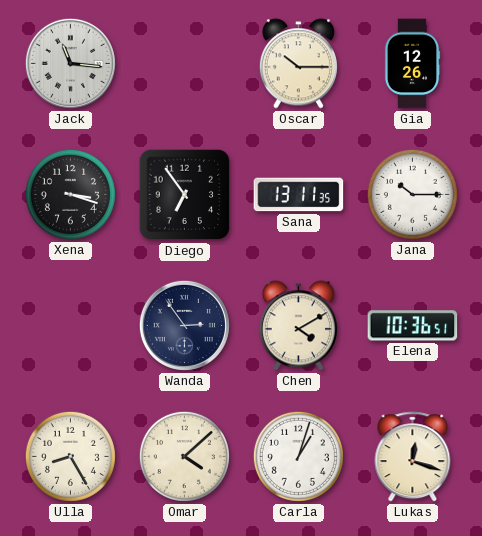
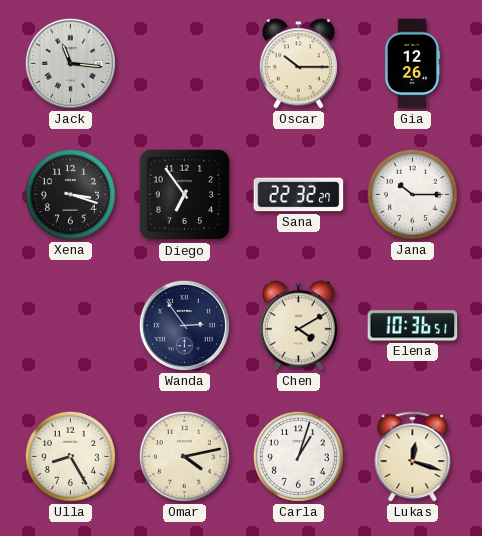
Sana: 13:11 -> 22:32 (299, 195)
Omar: 4:08 -> 4:13 (184, 456)
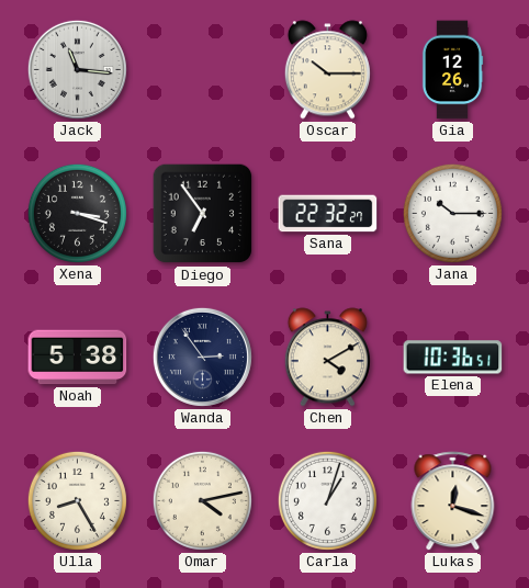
Noah: none -> 5:38 (78, 358)
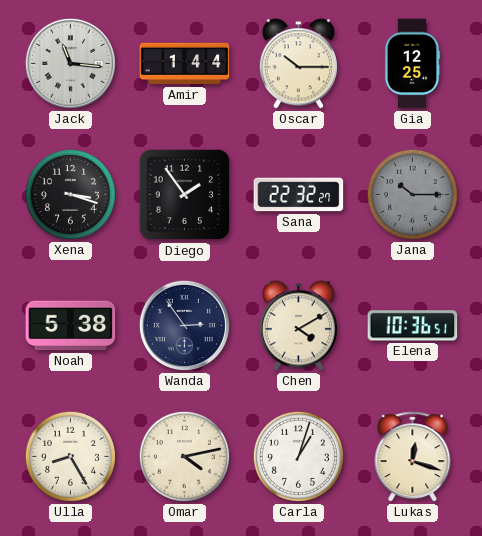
Amir: none -> 1:44 (185, 64)
Gia: 12:26 -> 12:25 (412, 64)
Diego: 6:54 -> 1:54 (185, 195)
Jana dial: white -> grey (412, 194)
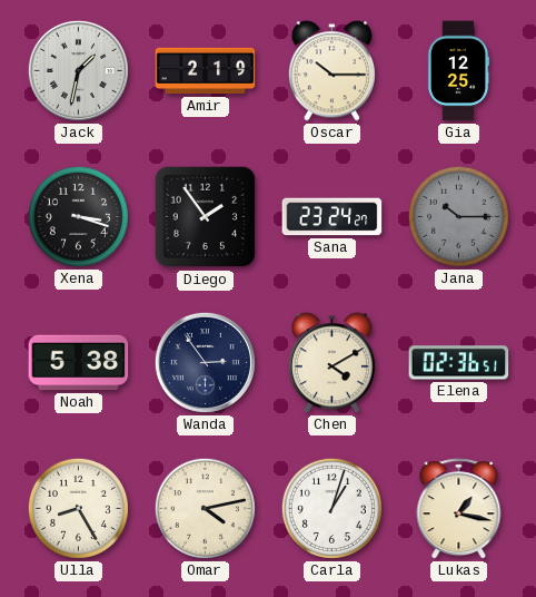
Jack: 11:16 -> 1:32 (78, 70)
Amir: 1:44 -> 2:19 (206, 71)
Sana: 22:32 -> 23:24 (332, 217)
Elena: 10:36 -> 02:36 (459, 363)
Lukas: 12:18 -> 1:17 (459, 509)
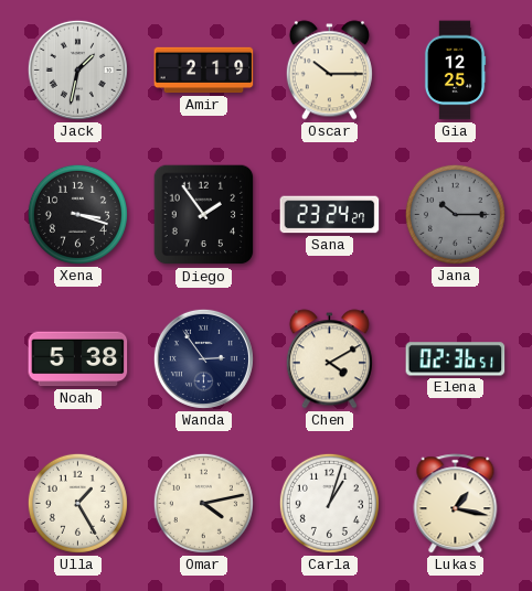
Ulla: 8:25 -> 1:25 (77, 503)
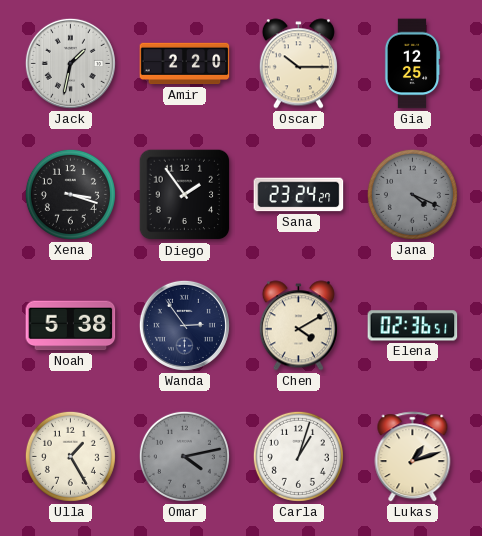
Amir: 2:19 -> 2:20 (185, 64)
Jana: 10:15 -> 4:19 (412, 194)
Omar dial: cream -> grey (184, 456)
Lukas: 1:17 -> 1:12 (413, 457)
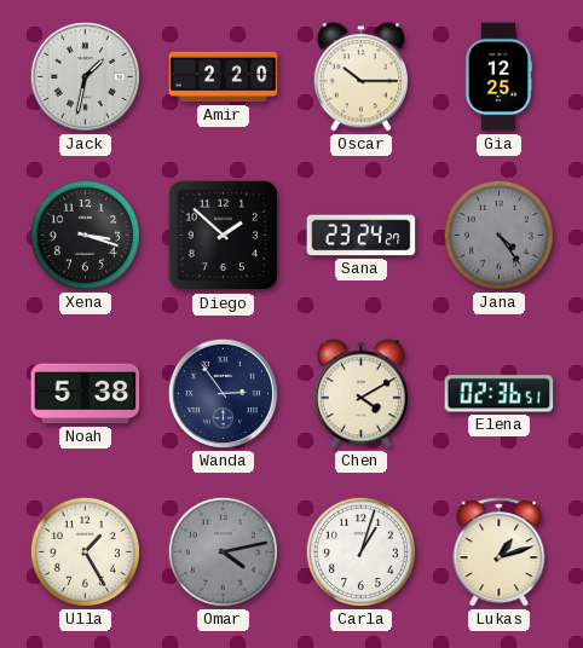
Diego: 1:54 -> 1:52 (224, 236)
Jana: 4:19 -> 4:24 (498, 235)
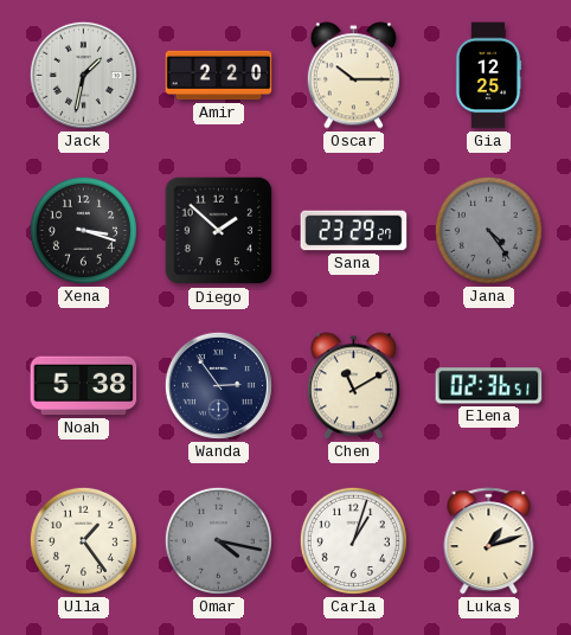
Sana: 23:24 -> 23:29 (354, 231)
Chen: 4:10 -> 11:10 (353, 386)
Ulla: 1:25 -> 1:24 (83, 540)
Omar: 4:13 -> 4:17 (218, 540)
